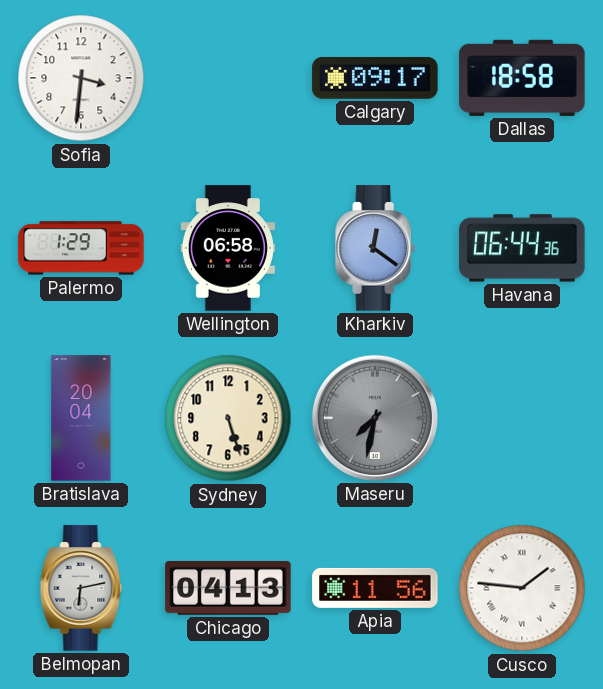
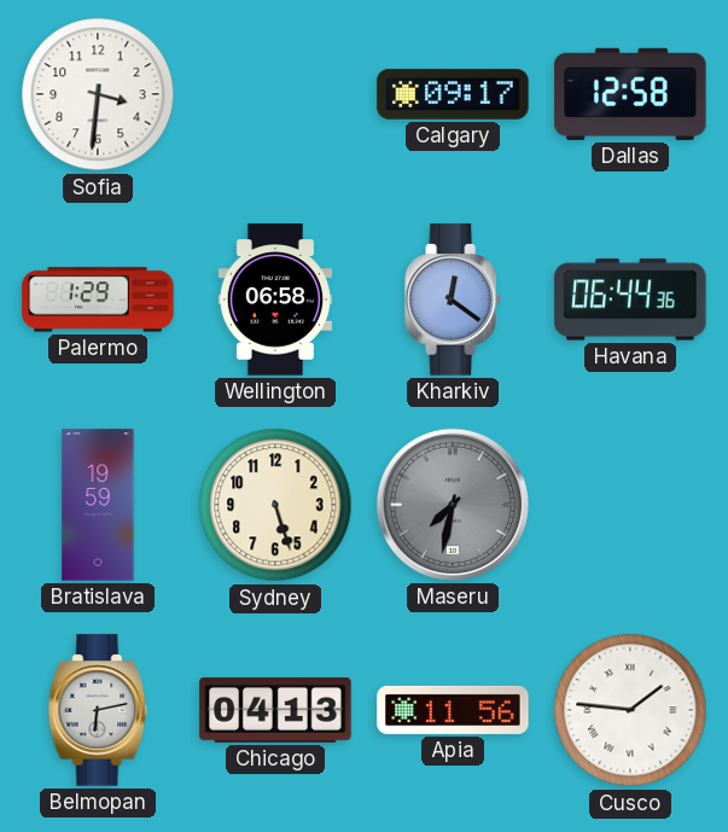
Dallas: 18:58 -> 12:58 (630, 94)
Bratislava: 20:04 -> 19:59 (98, 505)
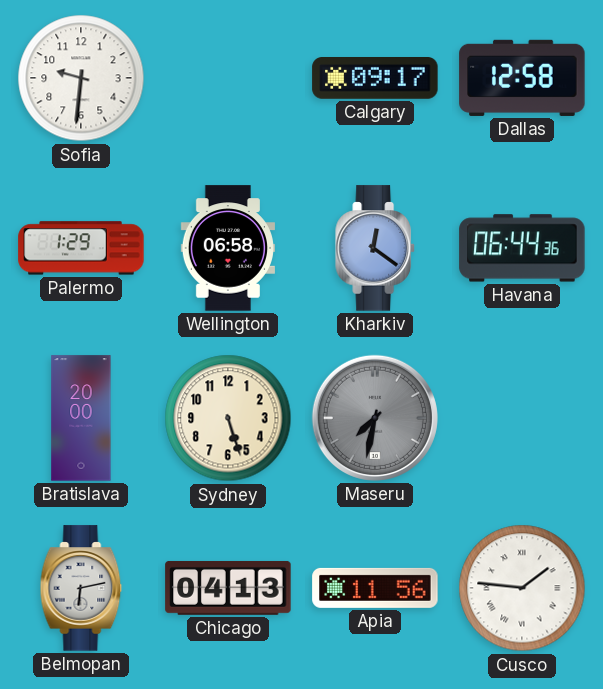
Sofia: 3:31 -> 9:31 (81, 78)
Bratislava: 19:59 -> 20:00 (81, 418)
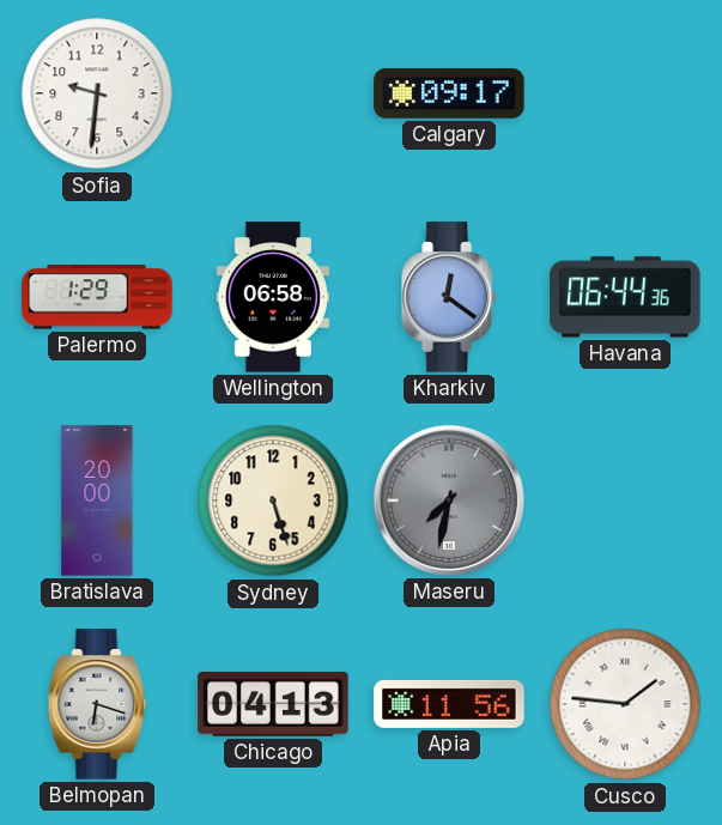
Dallas: 12:58 -> none (522, 78)
Belmopan: 6:13 -> 6:18 (97, 704)
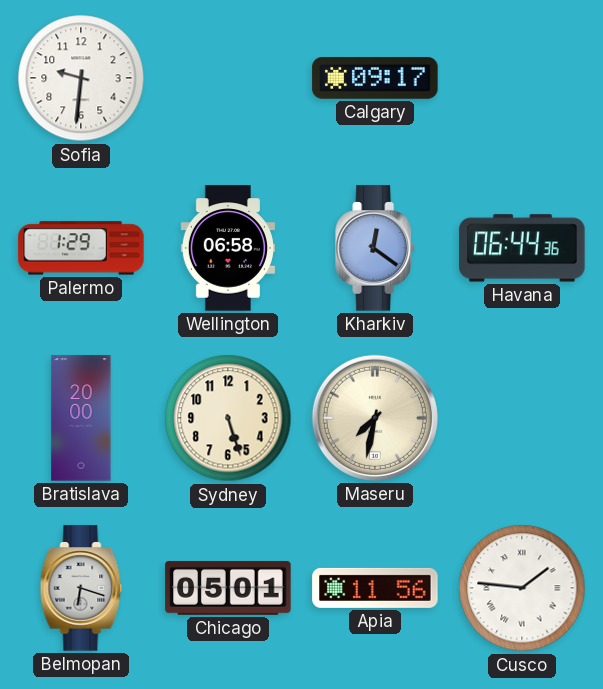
Maseru dial: grey -> cream (375, 418)
Chicago: 04:13 -> 05:01 (228, 588)
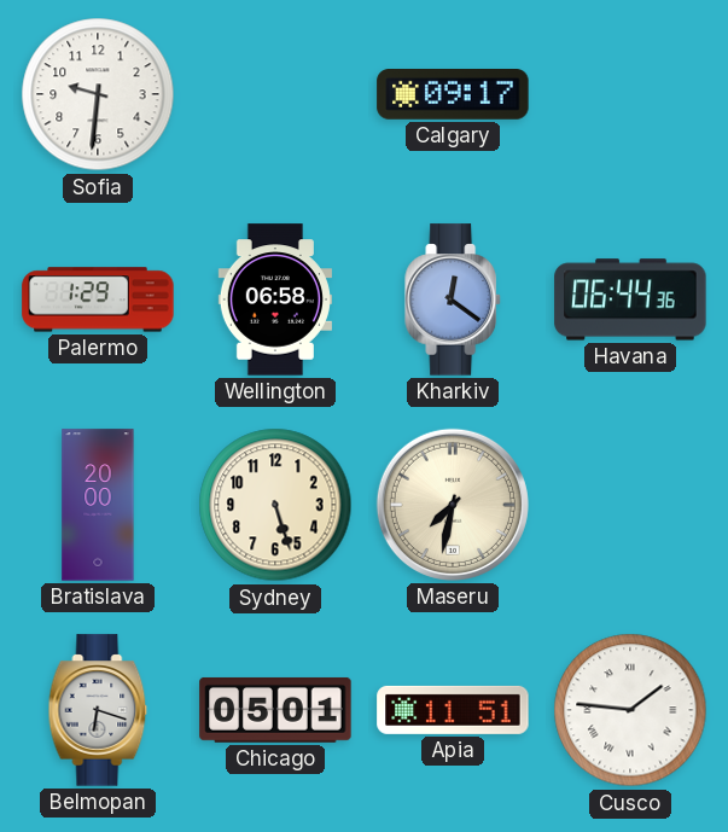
Apia: 11:56 -> 11:51 (453, 710)
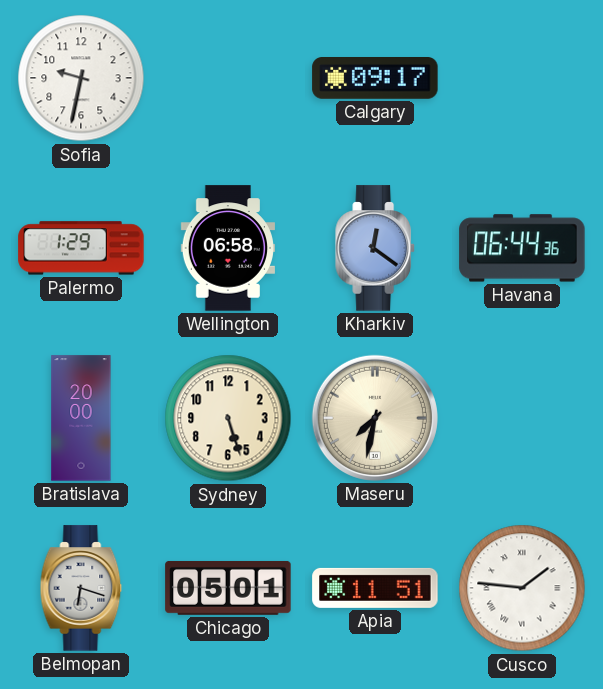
Sofia: 9:31 -> 9:32 (81, 78)
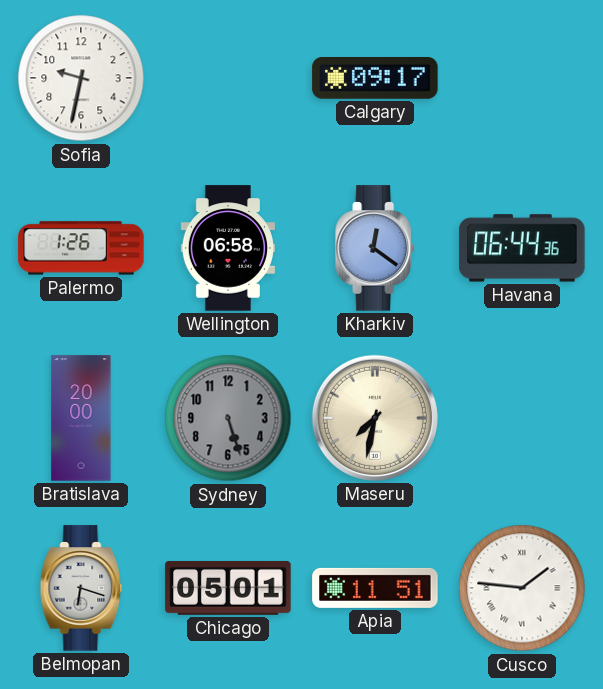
Palermo: 1:29 -> 1:26 (81, 248)
Sydney dial: cream -> grey (228, 418)
